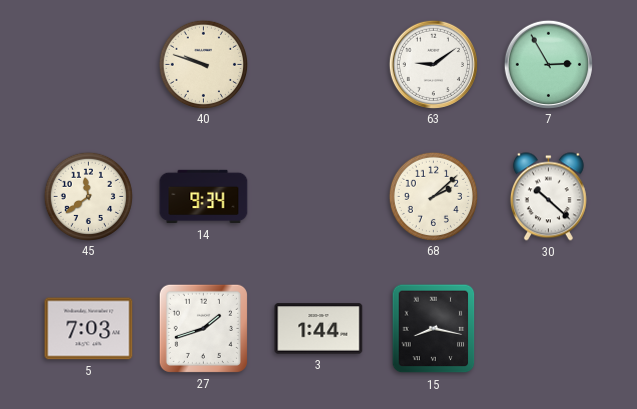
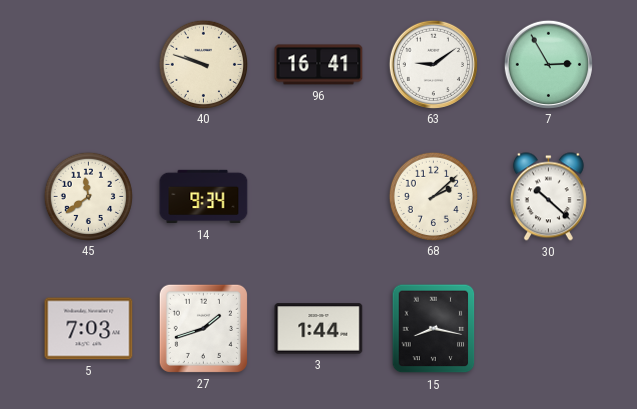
96: none -> 16:41 (319, 65)
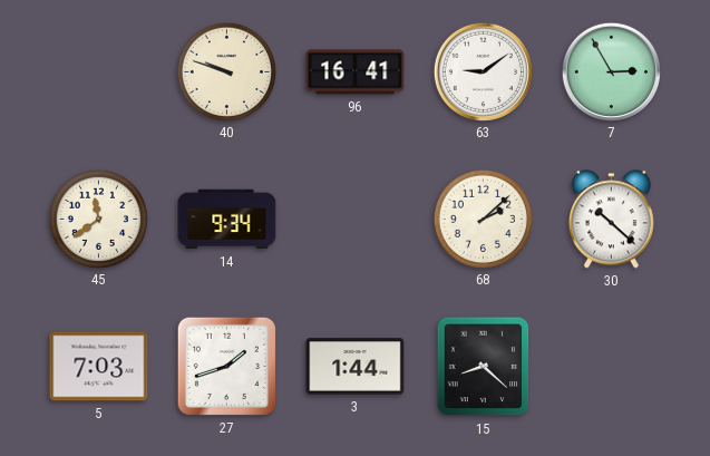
15: 8:17 -> 8:22 (484, 367)
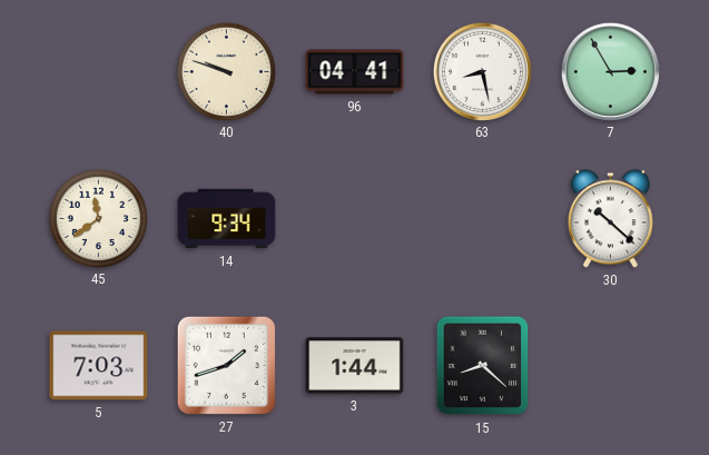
96: 16:41 -> 04:41 (355, 72)
63: 9:09 -> 8:28 (482, 71)
68: 2:08 -> none (483, 219)
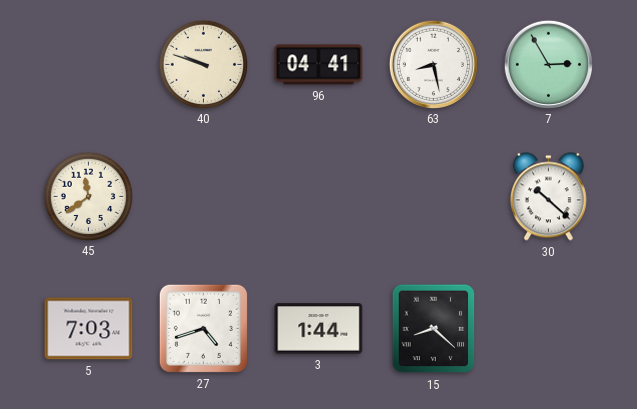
14: 9:34 -> none (227, 219)
27: 1:42 -> 4:42 (203, 328)
